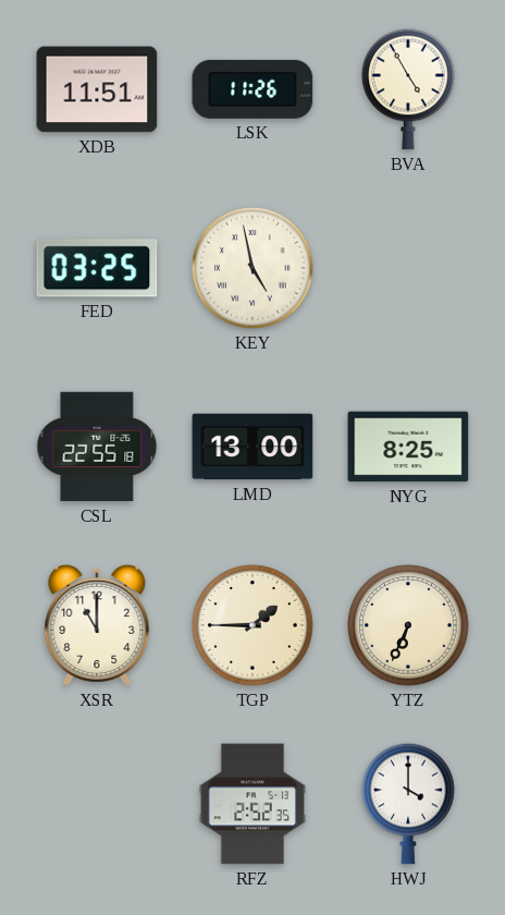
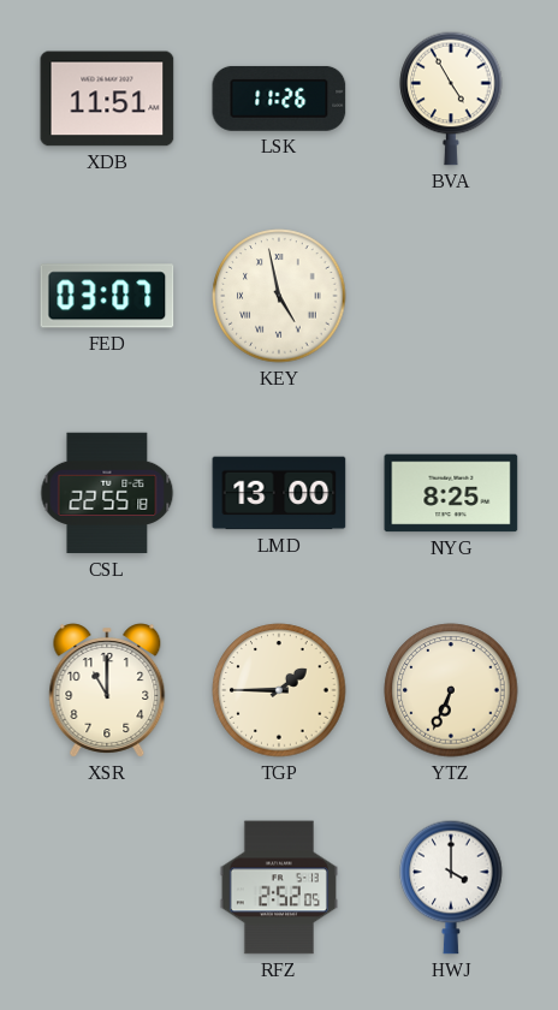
FED: 03:25 -> 03:07 (107, 296)
RFZ: 2:52:35 -> 2:52:05 (279, 887)
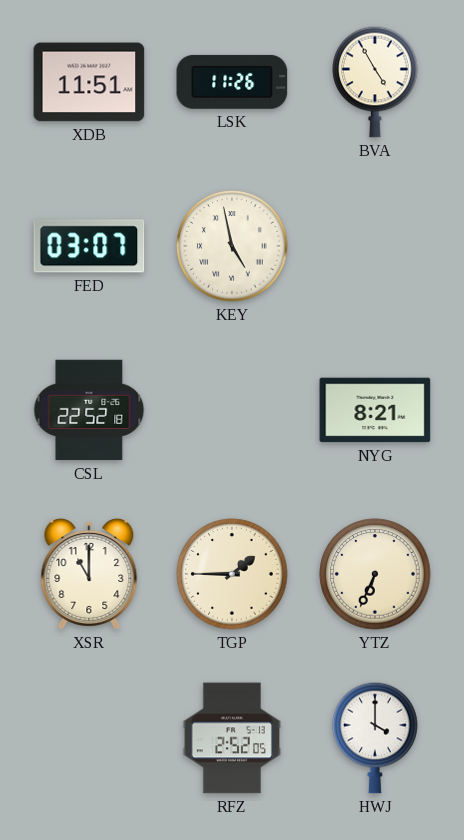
CSL: 22:55 -> 22:52 (89, 410)
LMD: 13:00 -> none (279, 493)
NYG: 8:25 -> 8:21 (375, 410)
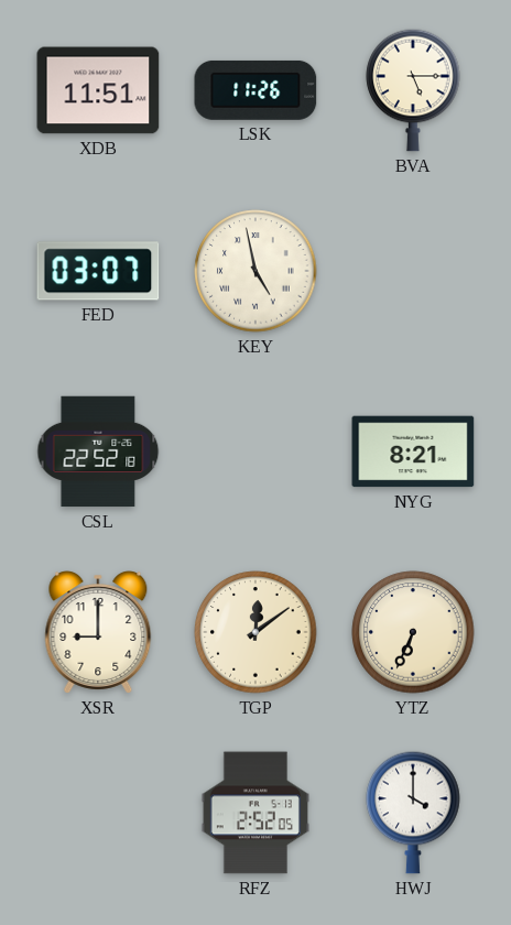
BVA: 4:55 -> 5:15 (413, 90)
XSR: 11:00 -> 9:00 (98, 632)
TGP: 1:45 -> 12:09 (255, 632)
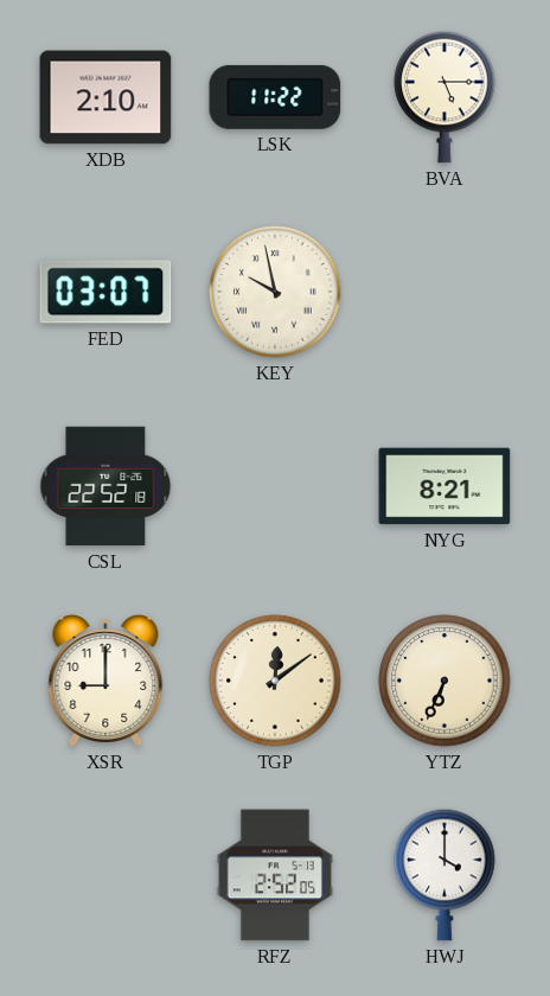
XDB: 11:51 -> 2:10 (105, 97)
LSK: 11:26 -> 11:22 (275, 97)
KEY: 4:58 -> 9:58 (275, 292)
